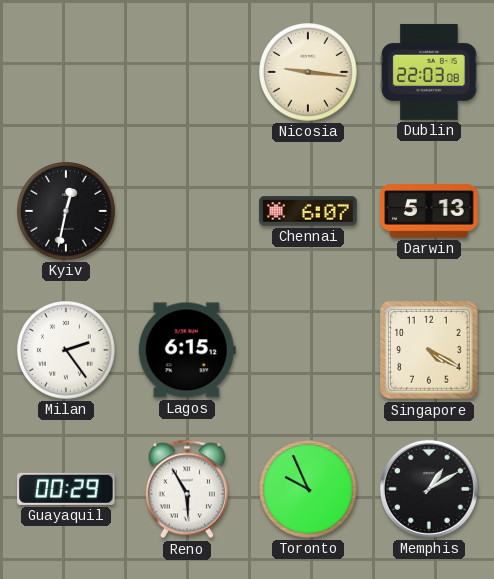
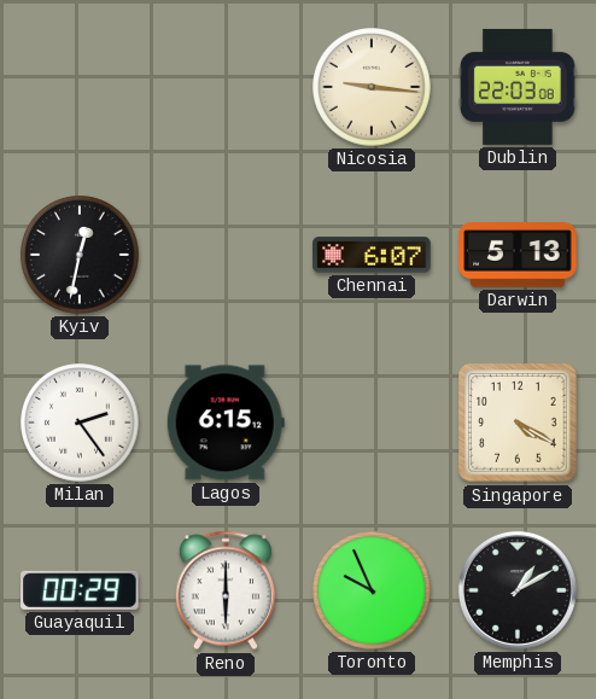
Reno: 5:55 -> 6:00 (224, 590)
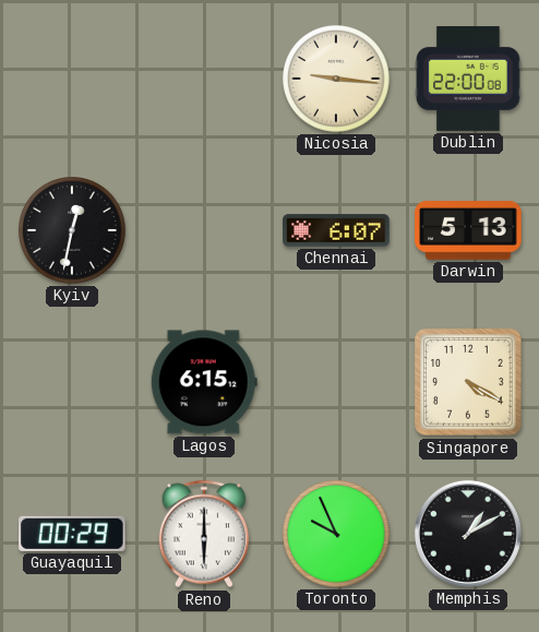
Dublin: 22:03 -> 22:00 (468, 79)
Milan: 2:24 -> none (80, 423)
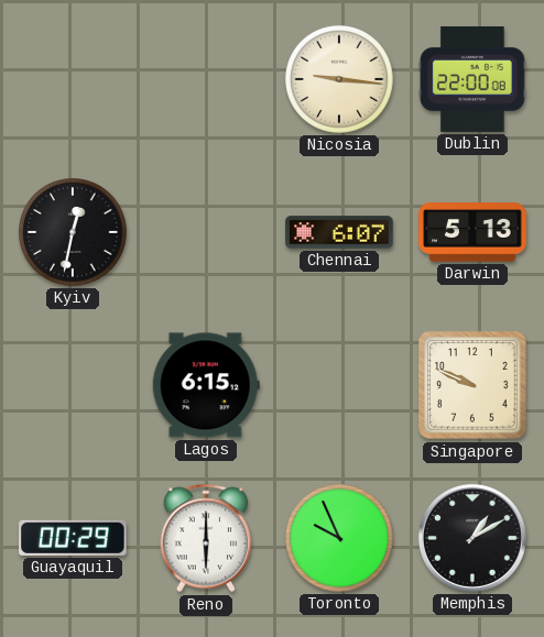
Singapore: 4:20 -> 9:49 (472, 385)
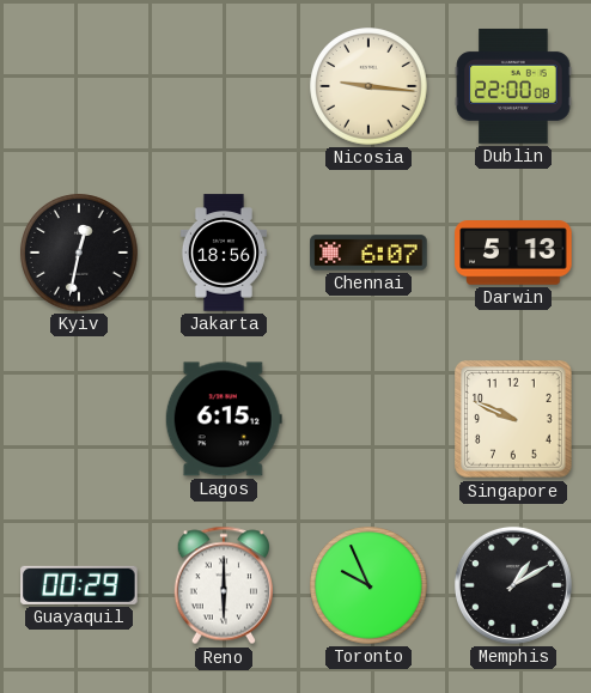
Jakarta: none -> 18:56 (224, 253)
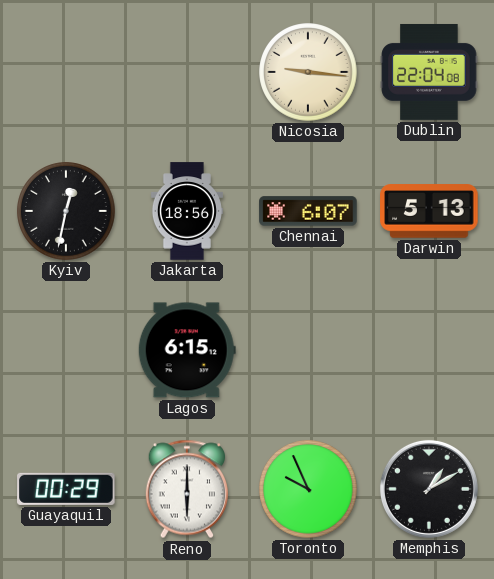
Dublin: 22:00 -> 22:04 (429, 72)
Singapore: 9:49 -> none (513, 419)
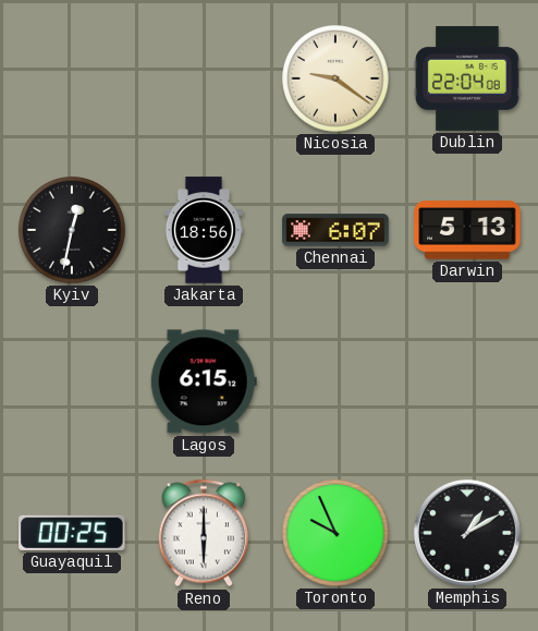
Nicosia: 9:16 -> 9:21 (335, 78)
Guayaquil: 00:29 -> 00:25 (72, 533)
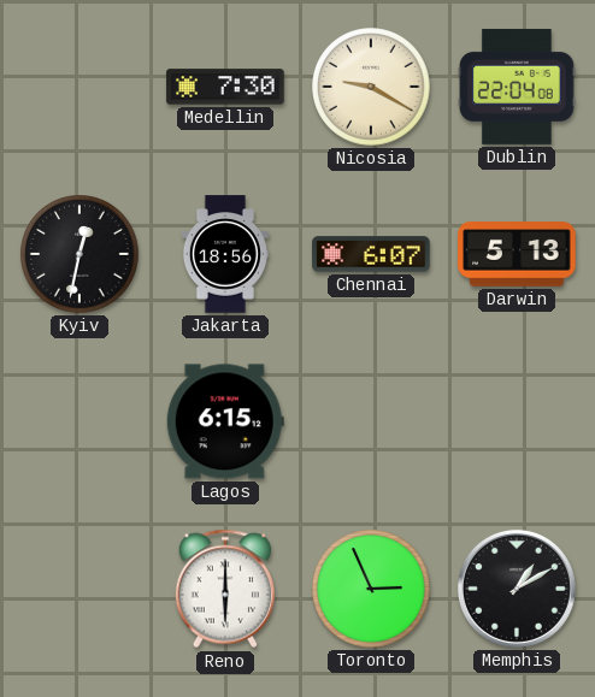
Medellin: none -> 7:30 (225, 87)
Nicosia: 9:21 -> 9:20 (371, 87)
Guayaquil: 00:25 -> none (72, 533)
Toronto: 9:56 -> 2:56 (371, 589)
